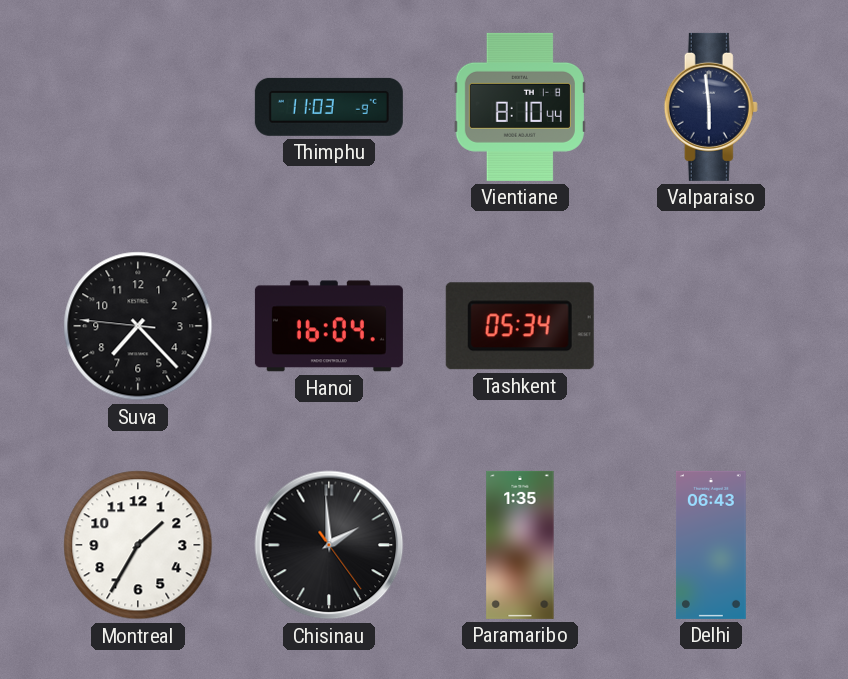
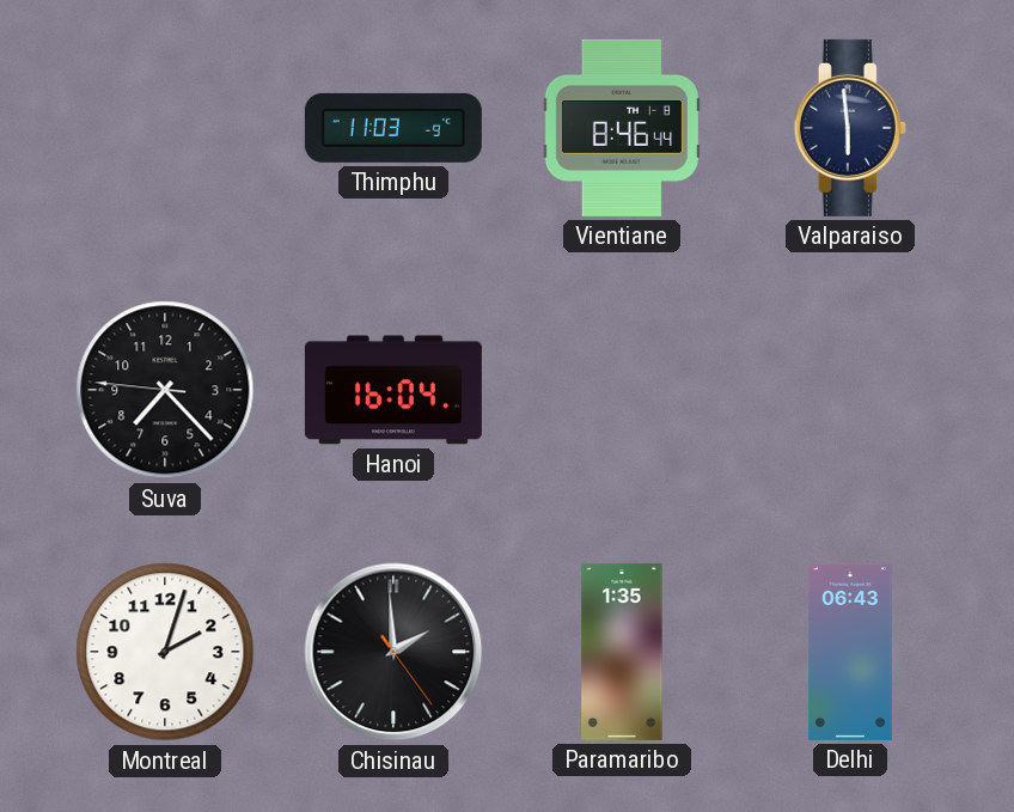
Vientiane: 8:10 -> 8:46 (622, 128)
Tashkent: 05:34 -> none (520, 326)
Montreal: 1:35 -> 2:03 (165, 652)
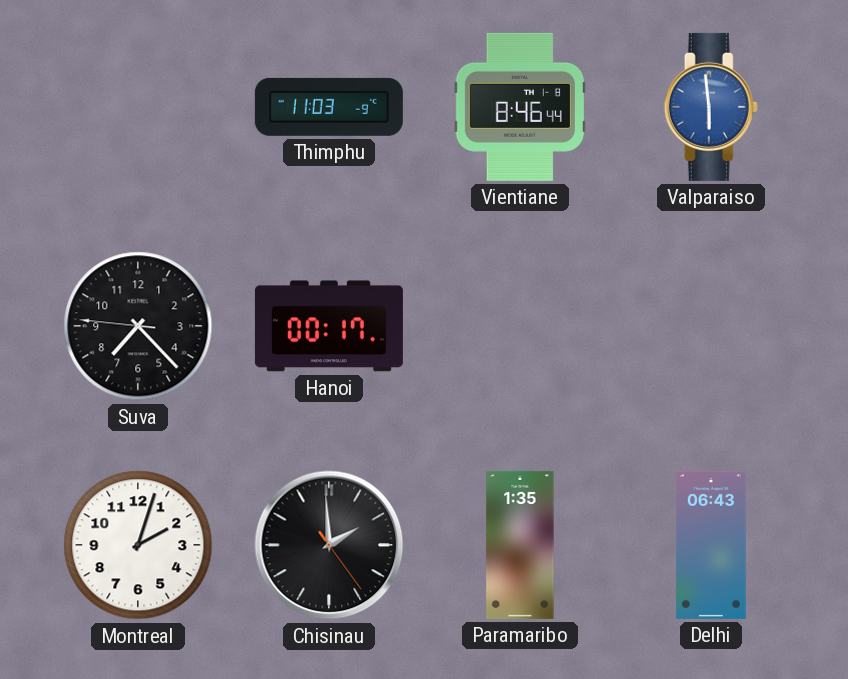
Valparaiso dial: navy -> blue (711, 107)
Hanoi: 16:04 -> 00:17 (329, 326)
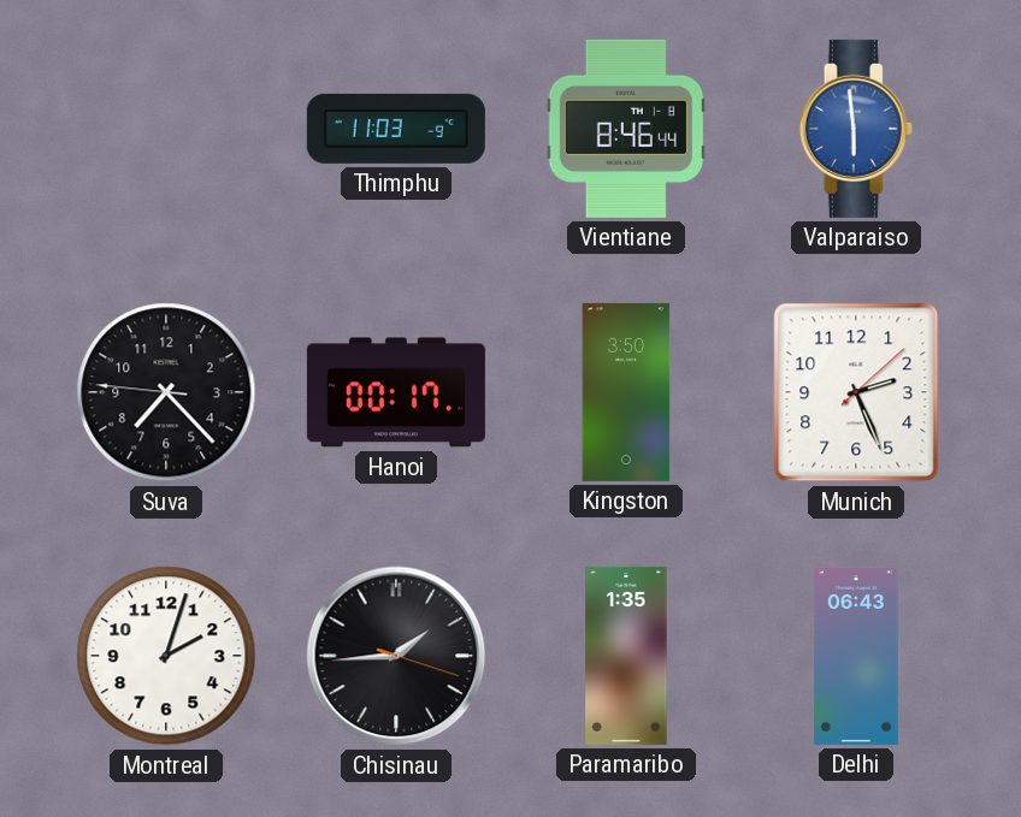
Kingston: none -> 3:50 (626, 392)
Munich: none -> 2:26 (856, 392)
Chisinau: 1:59 -> 1:44 (396, 656)
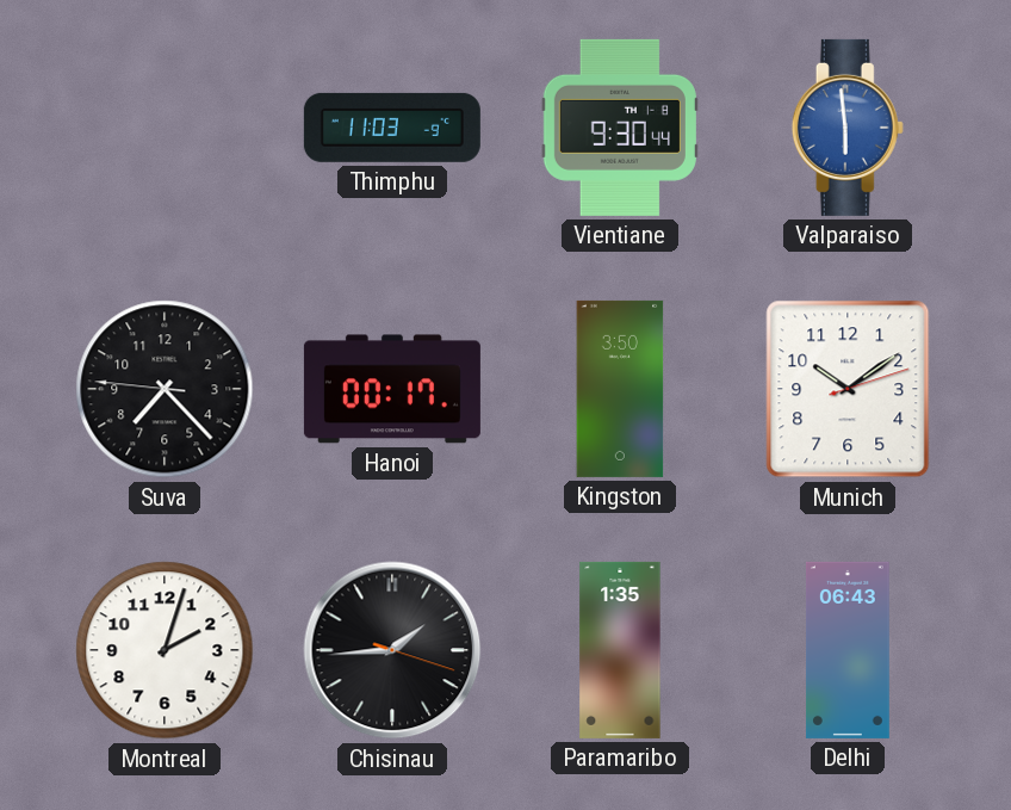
Vientiane: 8:46 -> 9:30 (620, 128)
Munich: 2:26 -> 10:09 (848, 389)
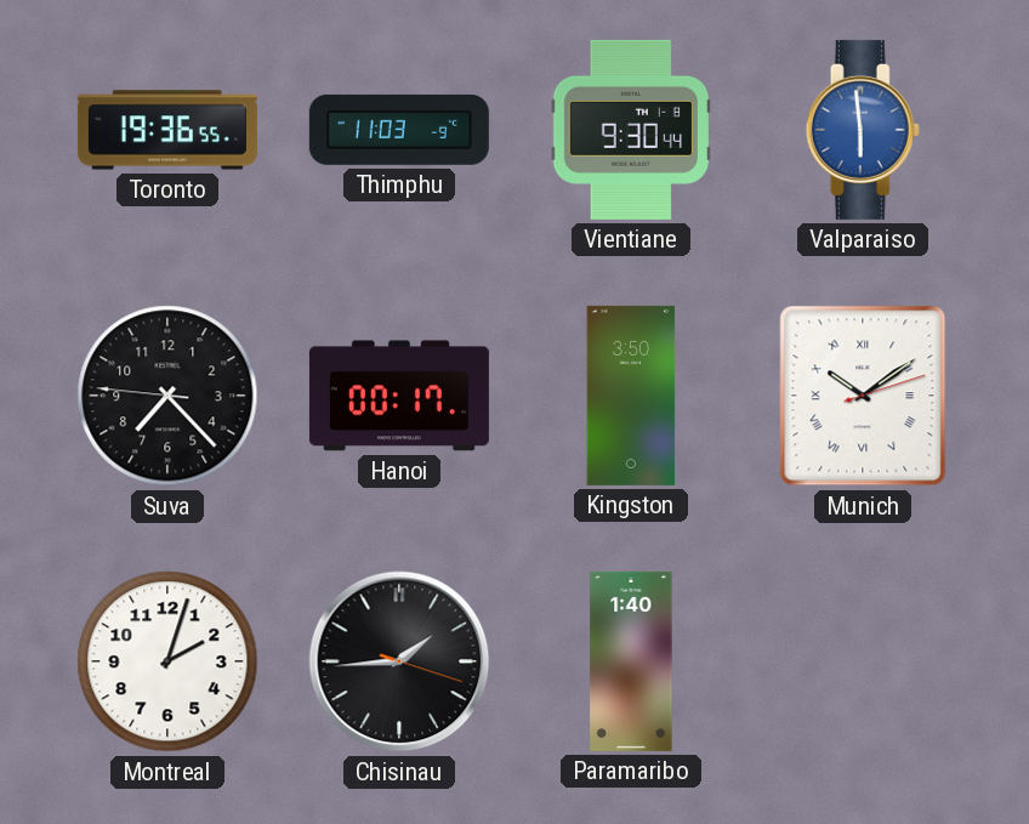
Toronto: none -> 19:36 (167, 130)
Munich numerals: Arabic -> Roman (863, 396)
Paramaribo: 1:35 -> 1:40 (631, 661)
Delhi: 06:43 -> none (849, 650)
